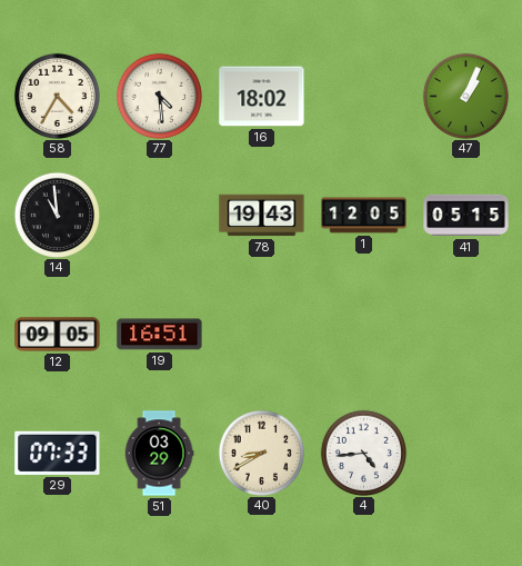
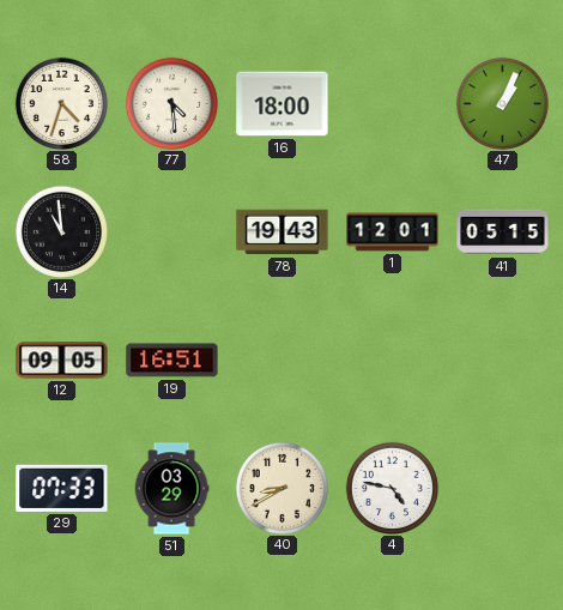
58: 4:35 -> 4:33 (61, 103)
16: 18:02 -> 18:00 (283, 104)
1: 12:05 -> 12:01 (393, 232)
4: 4:44 -> 4:47 (392, 488)
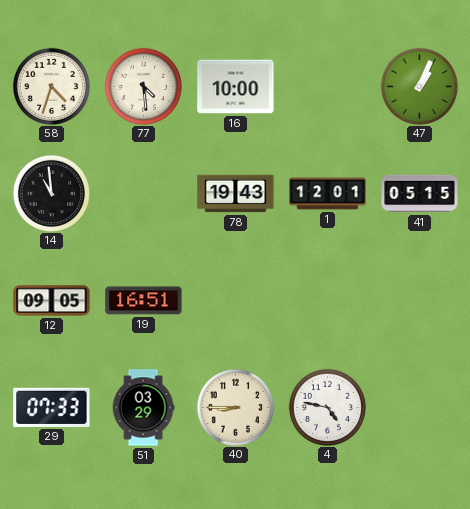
16: 18:00 -> 10:00 (236, 87)
40: 8:40 -> 8:45 (235, 407)
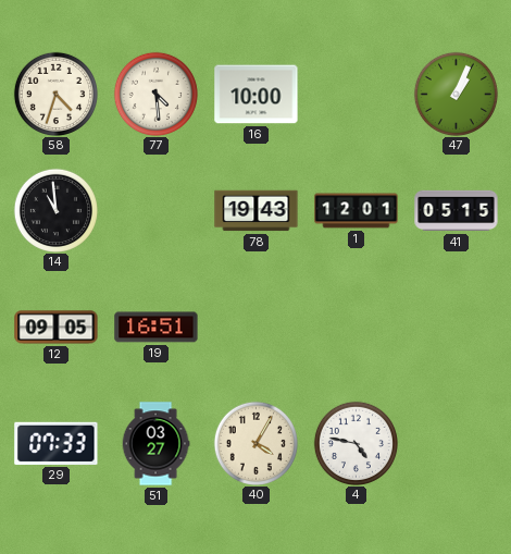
51: 03:29 -> 03:27 (155, 444)
40: 8:45 -> 4:05 (255, 443)
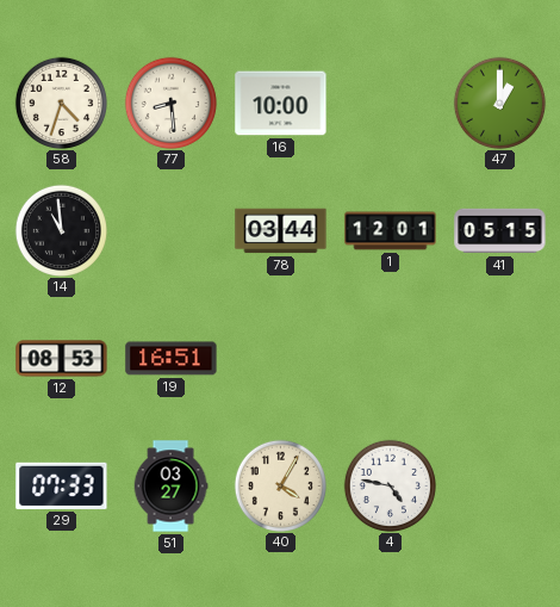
77: 4:29 -> 8:29 (170, 103)
47: 1:04 -> 1:00 (499, 103)
78: 19:43 -> 03:44 (281, 231)
12: 09:05 -> 08:53 (62, 359)
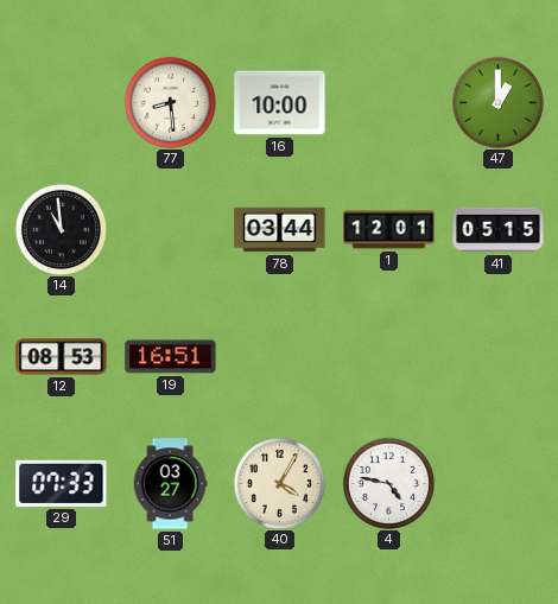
58: 4:33 -> none (61, 103)
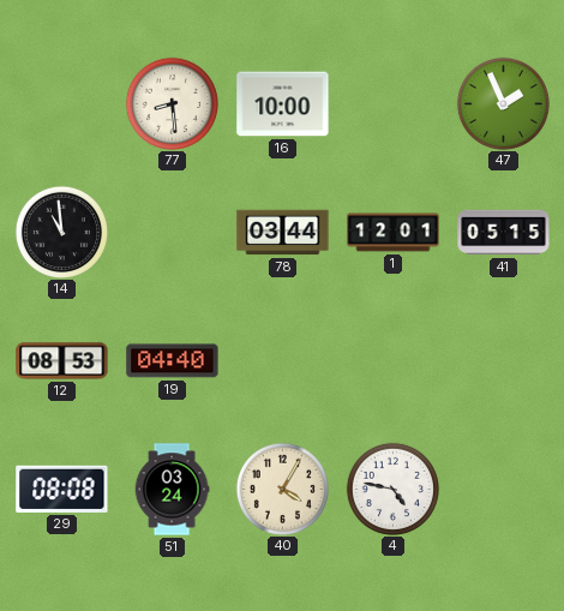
47: 1:00 -> 1:56 (503, 103)
19: 16:51 -> 04:40 (173, 361)
29: 07:33 -> 08:08 (62, 489)
51: 03:27 -> 03:24 (172, 490)
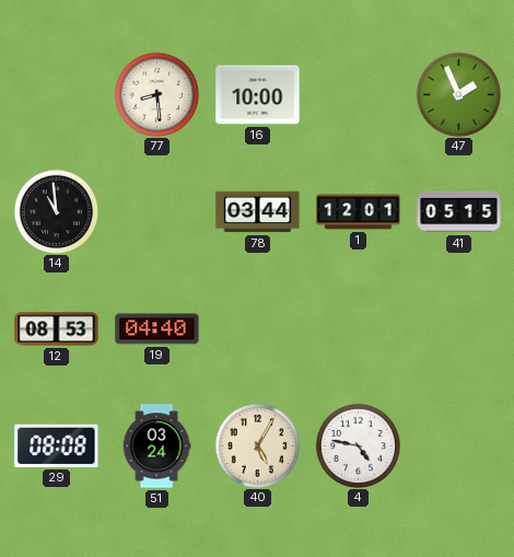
40: 4:05 -> 5:05 (257, 445)
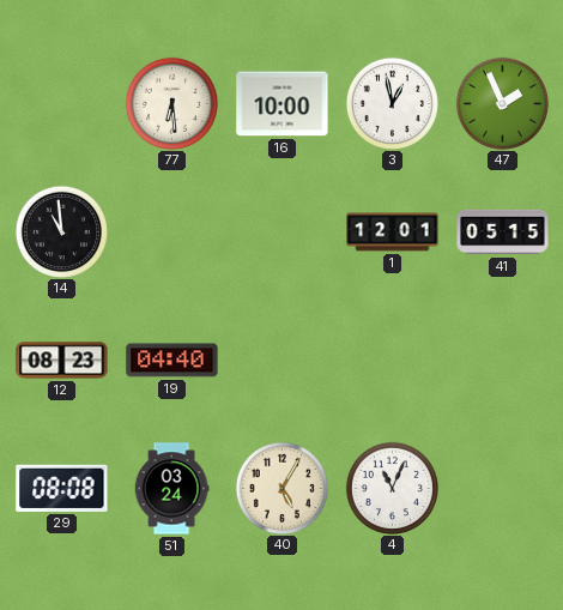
77: 8:29 -> 6:29 (171, 103)
3: none -> 12:58 (392, 103)
78: 03:44 -> none (258, 212)
12: 08:53 -> 08:23 (62, 361)
4: 4:47 -> 11:04 (392, 488)
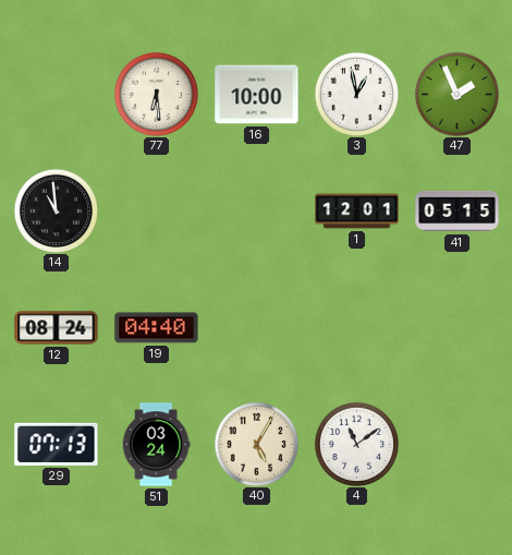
12: 08:23 -> 08:24 (57, 328)
29: 08:08 -> 07:13 (57, 444)
4: 11:04 -> 11:09 (356, 444)
